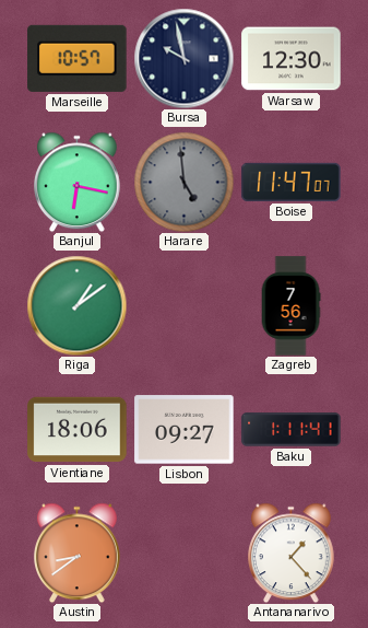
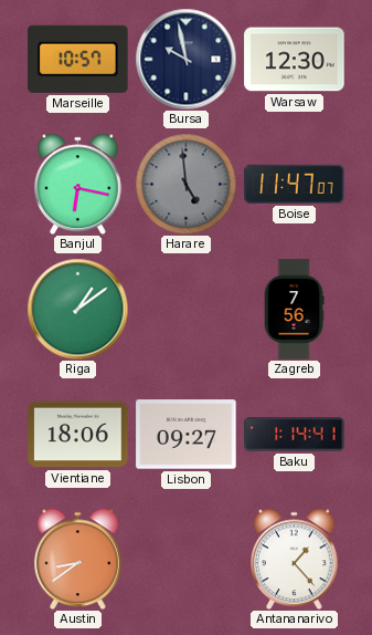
Baku: 1:11 -> 1:14 (295, 435)
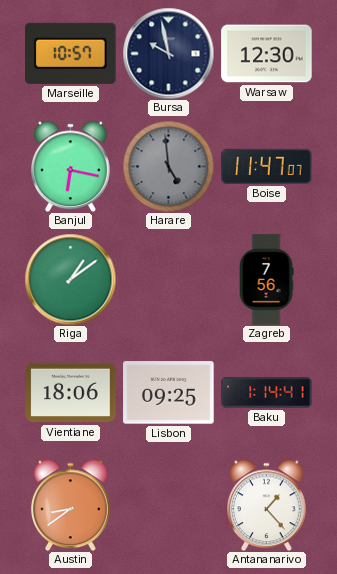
Lisbon: 09:27 -> 09:25 (169, 393)
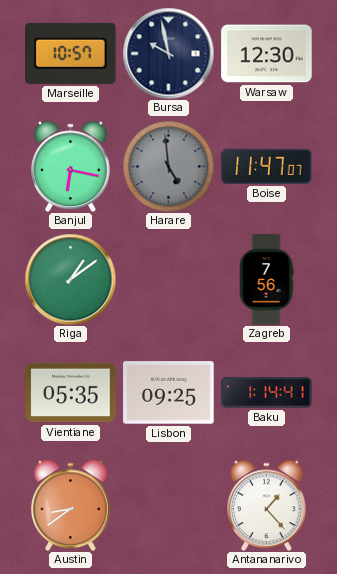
Vientiane: 18:06 -> 05:35 (71, 393)
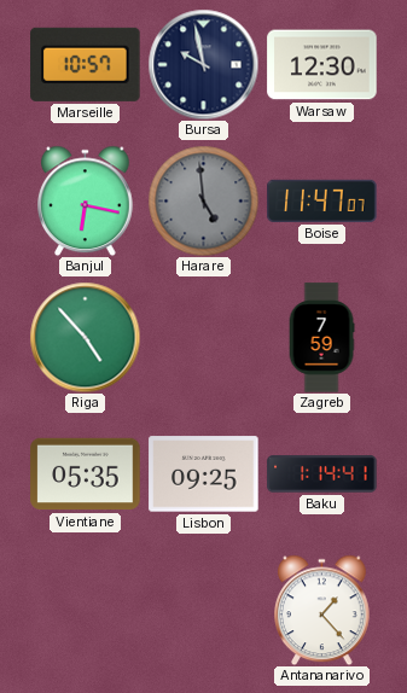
Riga: 1:09 -> 4:53 (85, 337)
Zagreb: 7:56 -> 7:59 (321, 338)
Austin: 8:39 -> none (71, 505)
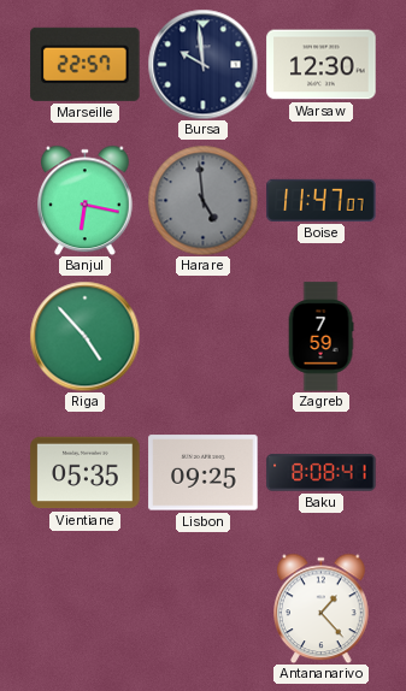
Marseille: 10:57 -> 22:57 (86, 64)
Bursa: 9:58 -> 9:59 (202, 64)
Baku: 1:14 -> 8:08 (322, 473)
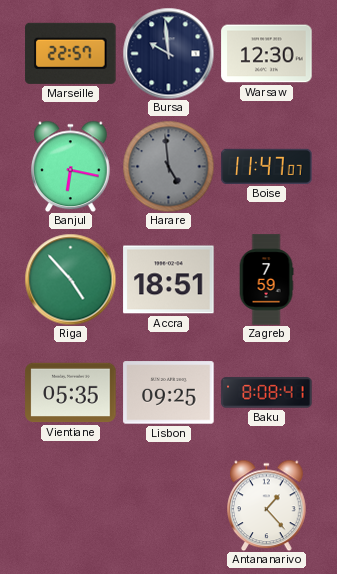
Accra: none -> 18:51 (169, 280)
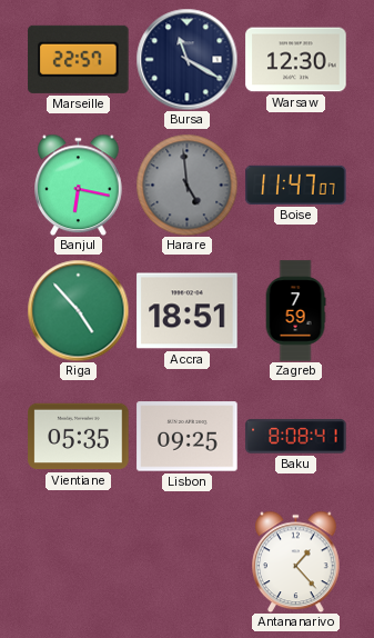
Bursa: 9:59 -> 11:20 (186, 59)
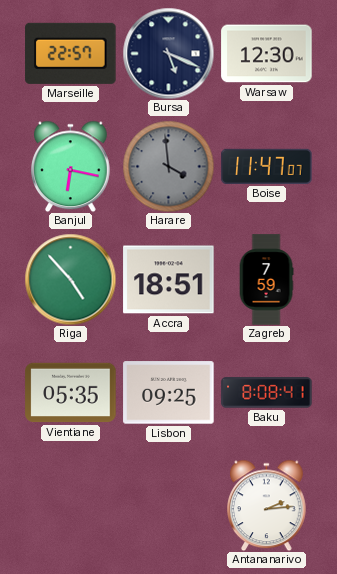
Bursa: 11:20 -> 5:19 (168, 53)
Harare: 4:59 -> 3:59 (168, 166)
Antananarivo: 1:23 -> 2:14 (267, 505)
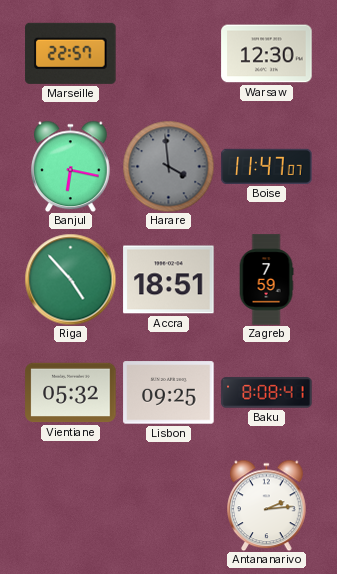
Bursa: 5:19 -> none (168, 53)
Vientiane: 05:35 -> 05:32 (71, 393)
